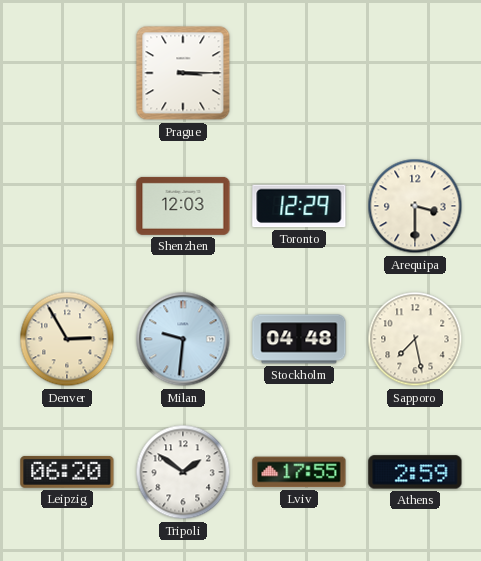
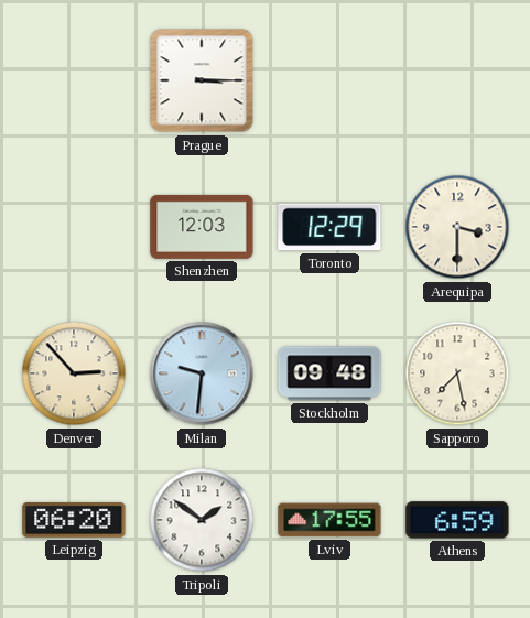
Denver: 2:55 -> 2:53 (74, 373)
Stockholm: 04:48 -> 09:48 (329, 373)
Athens: 2:59 -> 6:59 (457, 520)
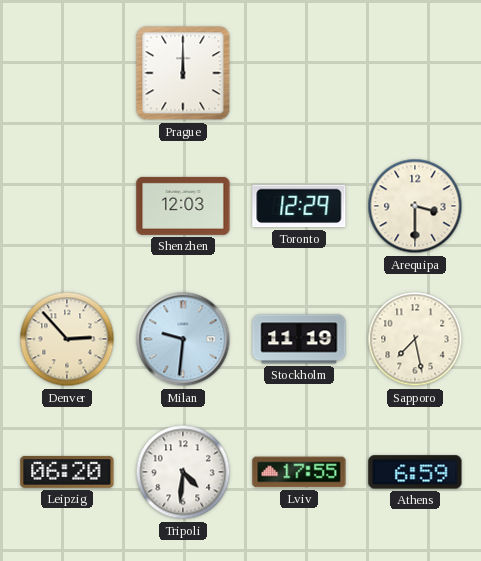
Prague: 3:15 -> 12:00 (183, 73)
Stockholm: 09:48 -> 11:19 (299, 339)
Tripoli: 1:51 -> 4:31 (183, 472)
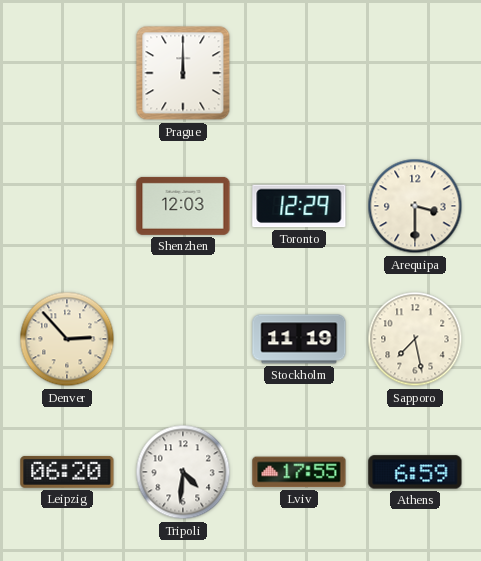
Milan: 9:31 -> none (183, 339)
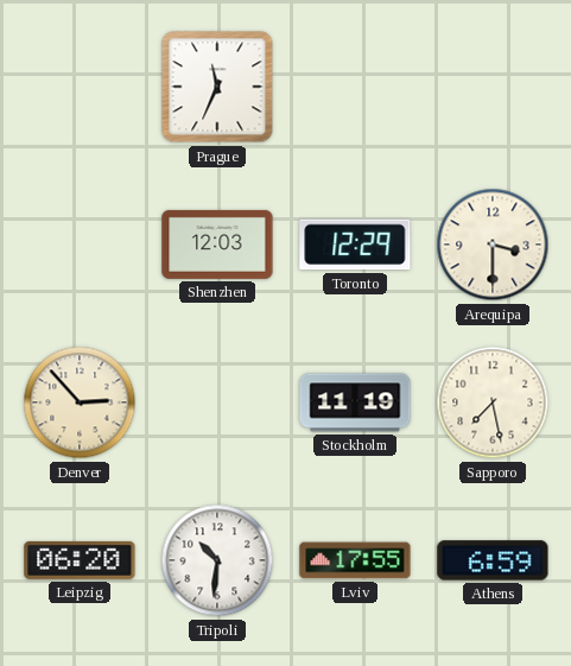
Prague: 12:00 -> 11:34 (217, 87)
Tripoli: 4:31 -> 10:31 (217, 560)
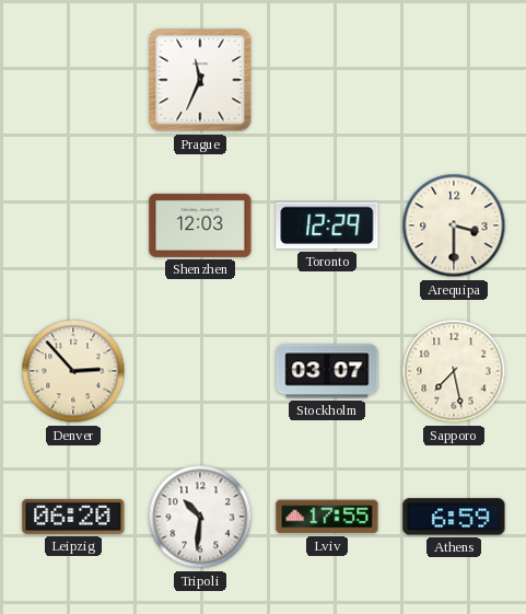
Stockholm: 11:19 -> 03:07 (327, 371)
